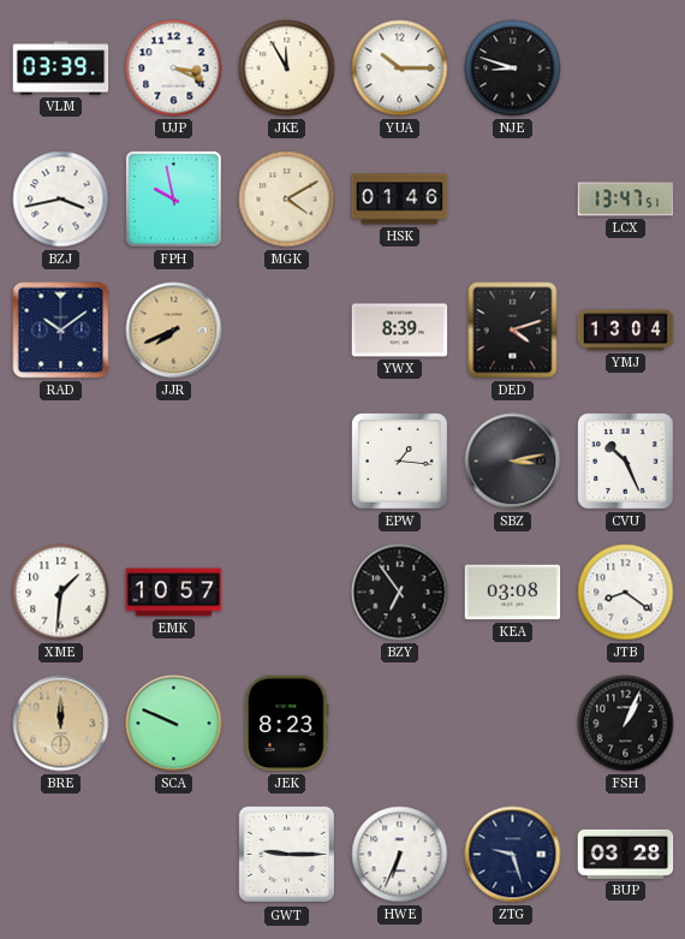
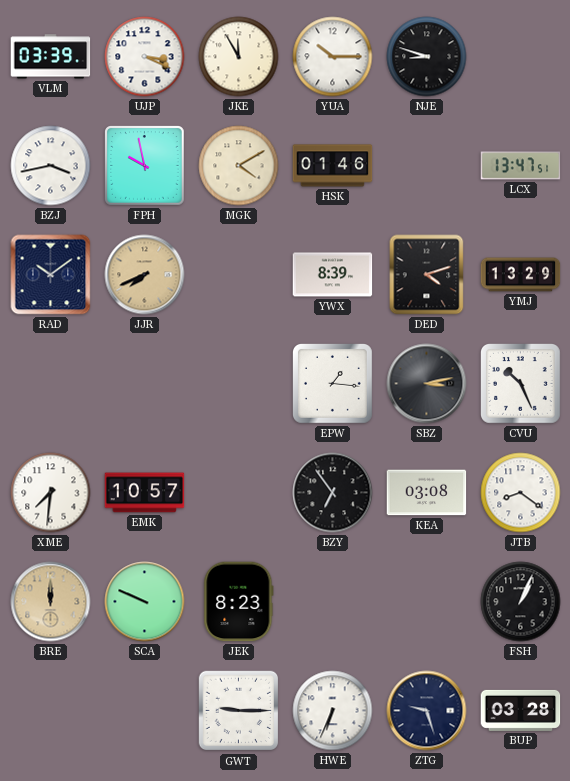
YMJ: 13:04 -> 13:29 (521, 275)
XME: 1:31 -> 7:31 (51, 493)
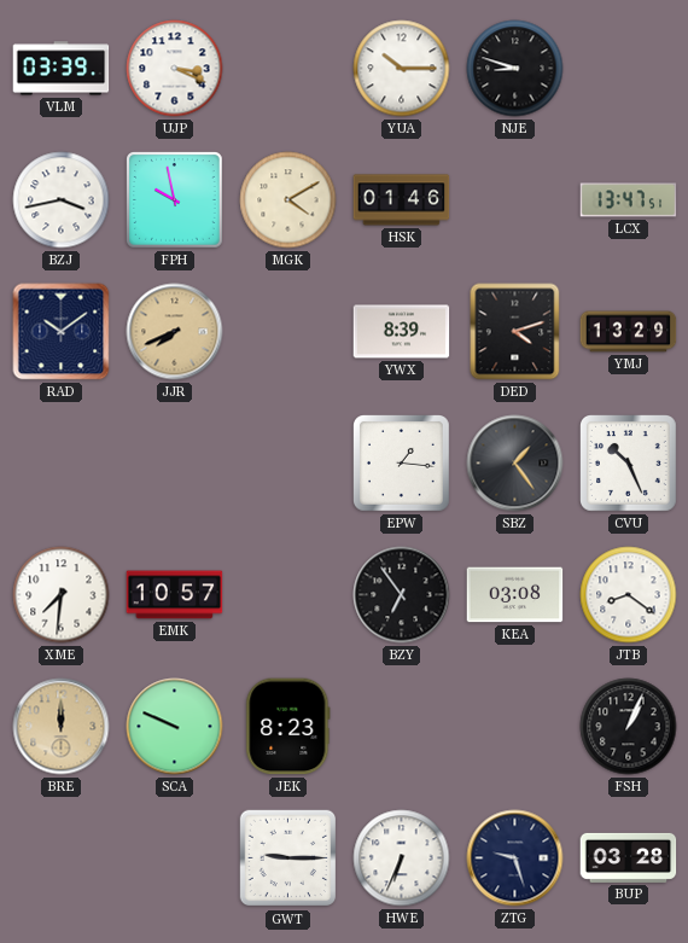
JKE: 11:55 -> none (239, 57)
SBZ: 3:13 -> 1:24 (515, 464)
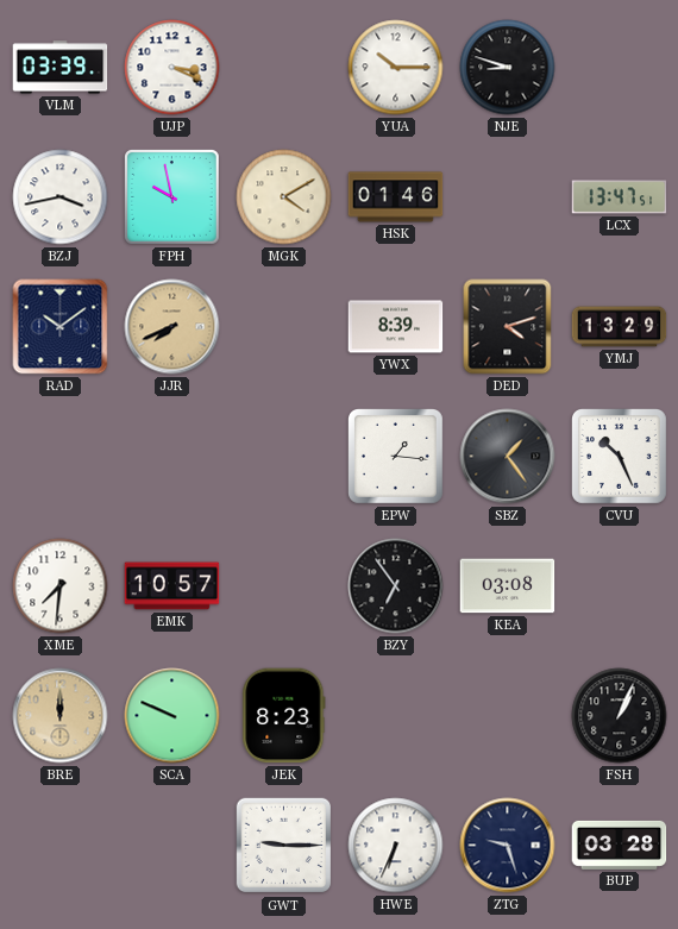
JTB: 8:21 -> none (629, 595)
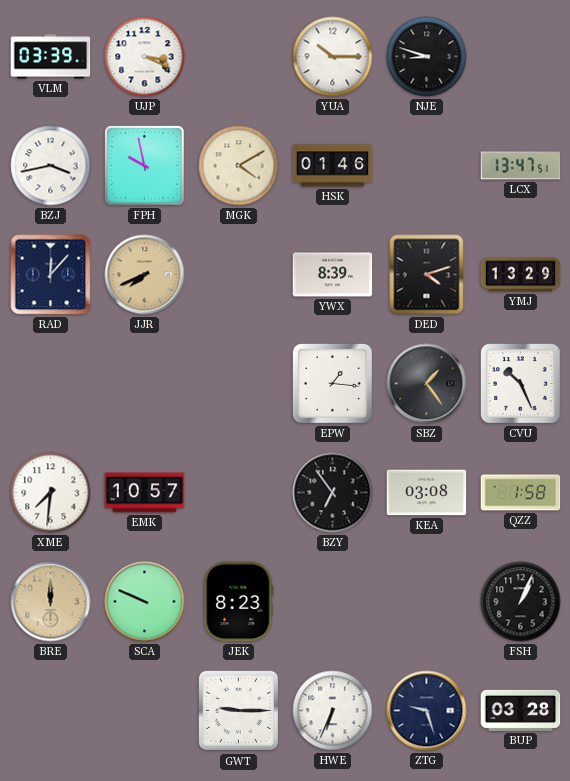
RAD: 10:09 -> 12:07 (51, 275)
QZZ: none -> 1:58 (521, 493)
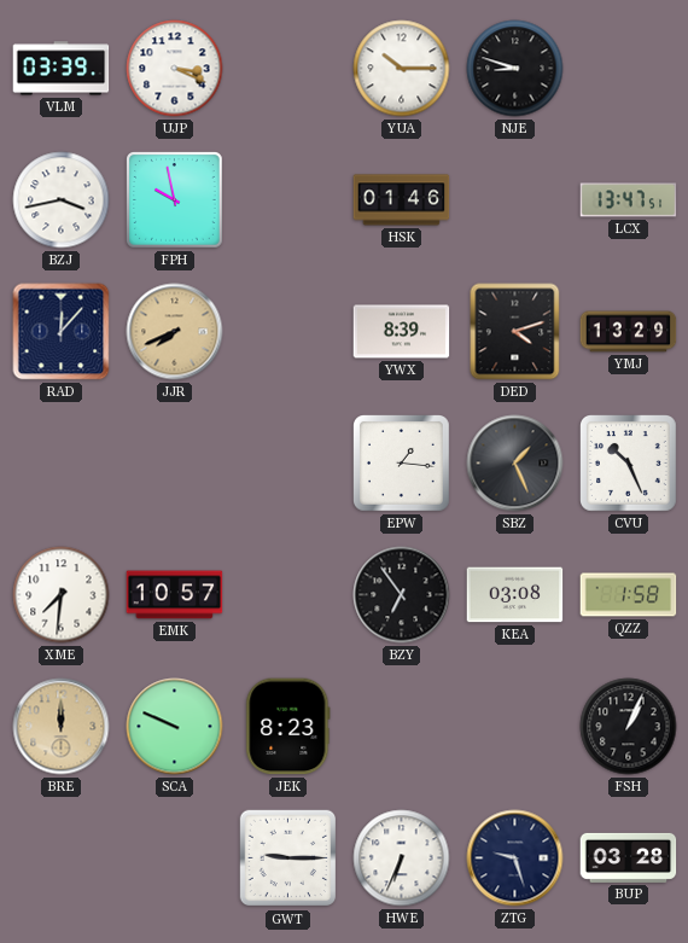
MGK: 4:10 -> none (239, 166)
SBZ: 1:24 -> 1:26 (515, 464)
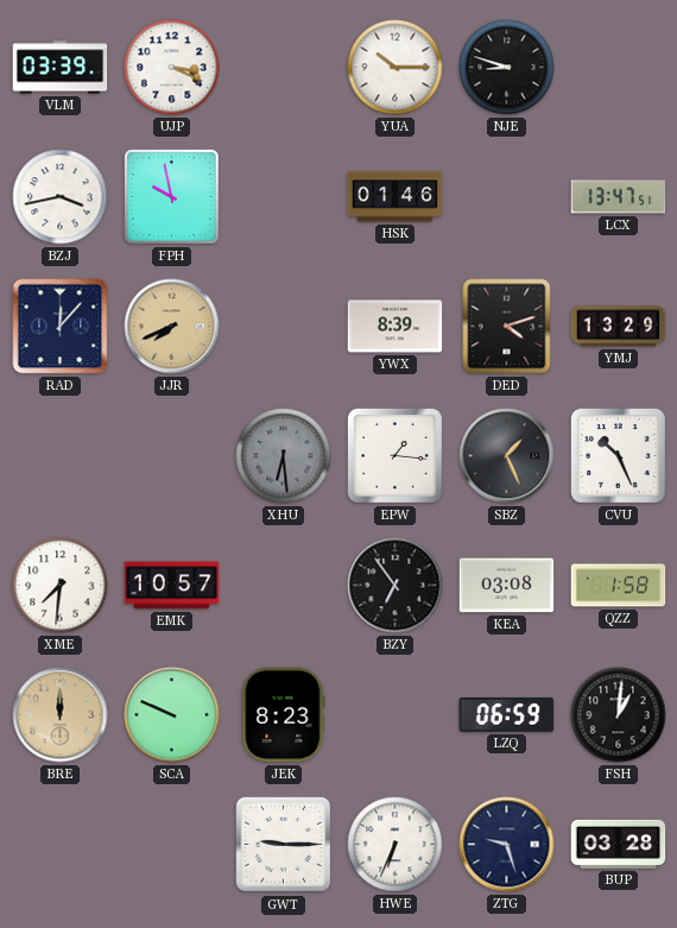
XHU: none -> 6:29 (284, 456)
LZQ: none -> 06:59 (507, 714)
FSH: 1:04 -> 1:01 (619, 715)
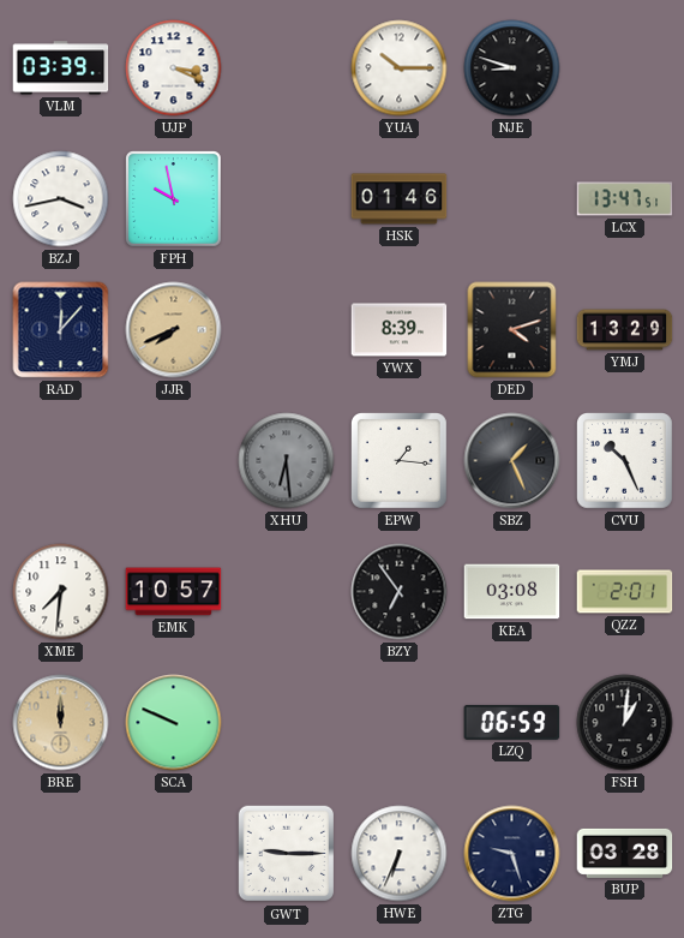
QZZ: 1:58 -> 2:01 (625, 592)
JEK: 8:23 -> none (284, 715)
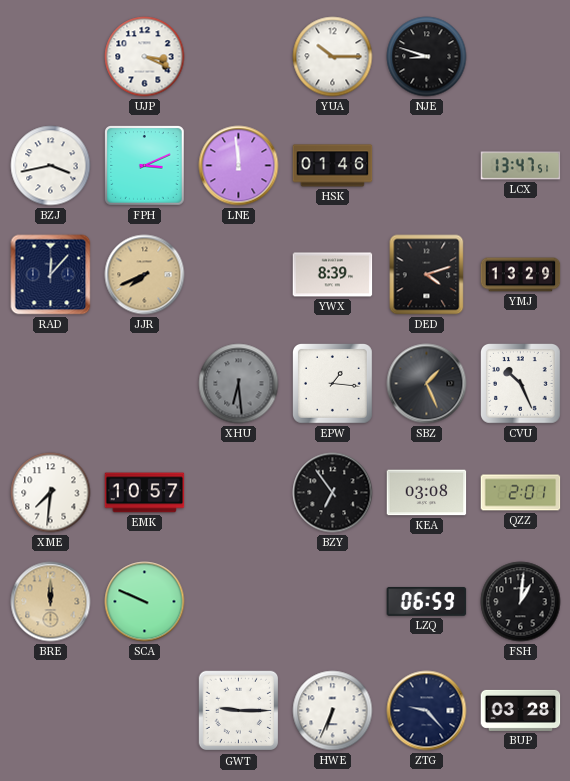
VLM: 03:39 -> none (61, 68)
FPH: 9:58 -> 3:11 (145, 166)
LNE: none -> 11:59 (239, 166)
ZTG: 9:27 -> 9:23 (427, 711)
